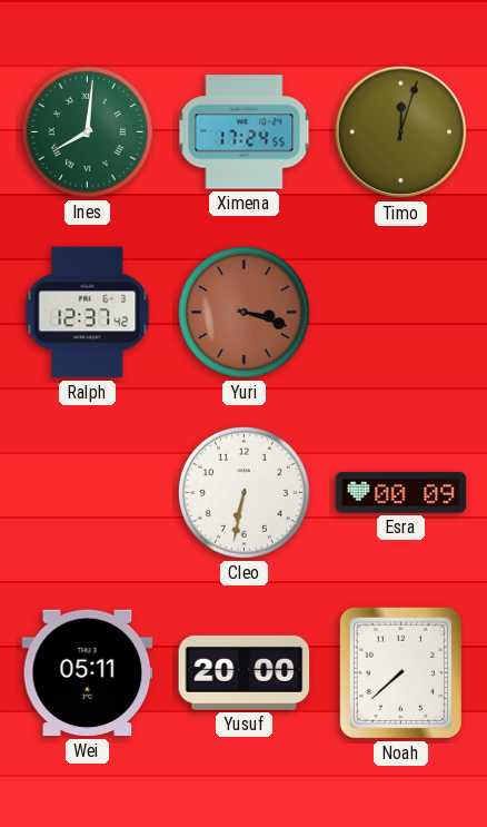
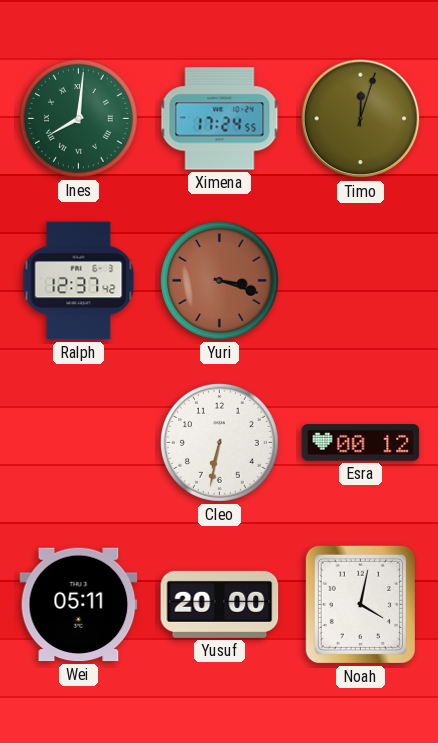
Esra: 00:09 -> 00:12 (361, 443)
Noah: 7:38 -> 4:02 (360, 604)
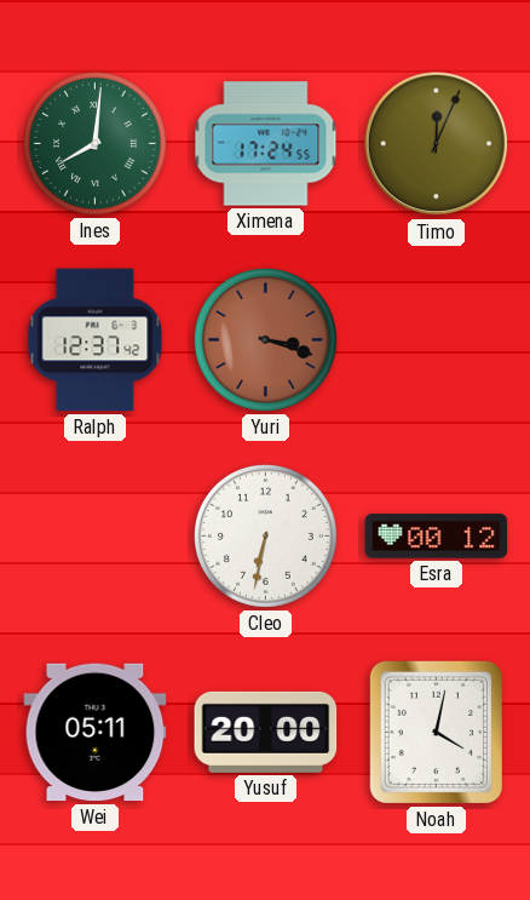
Timo: 12:03 -> 12:04 (437, 144)
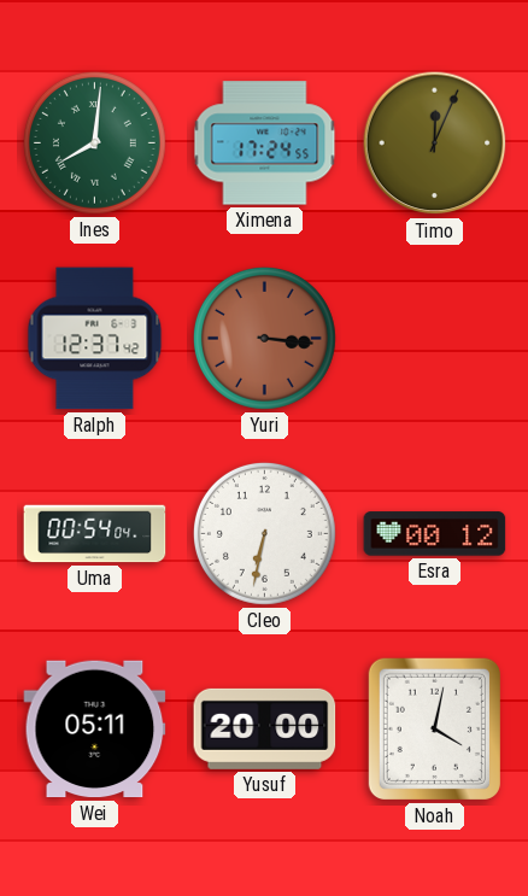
Yuri: 3:18 -> 3:16 (264, 338)
Uma: none -> 00:54 (95, 534)
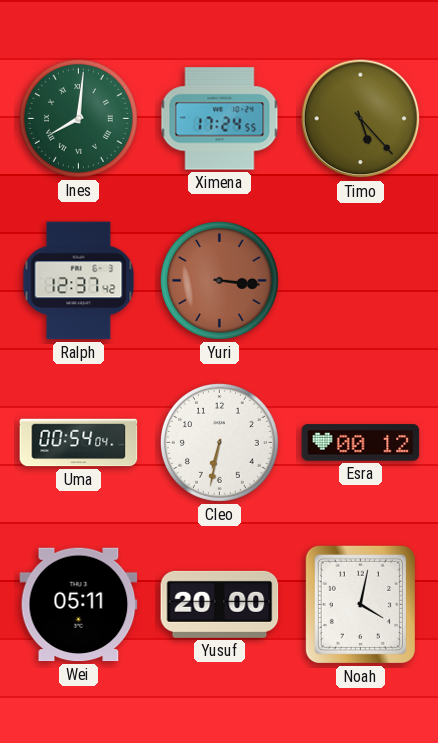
Timo: 12:04 -> 5:23 (361, 119)
